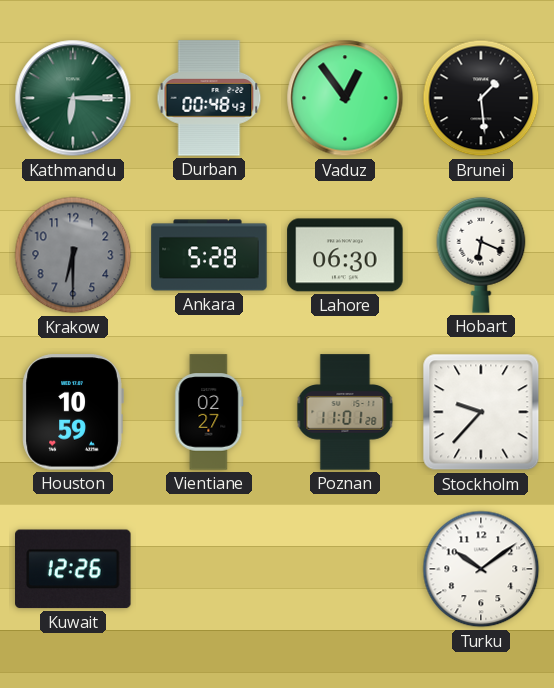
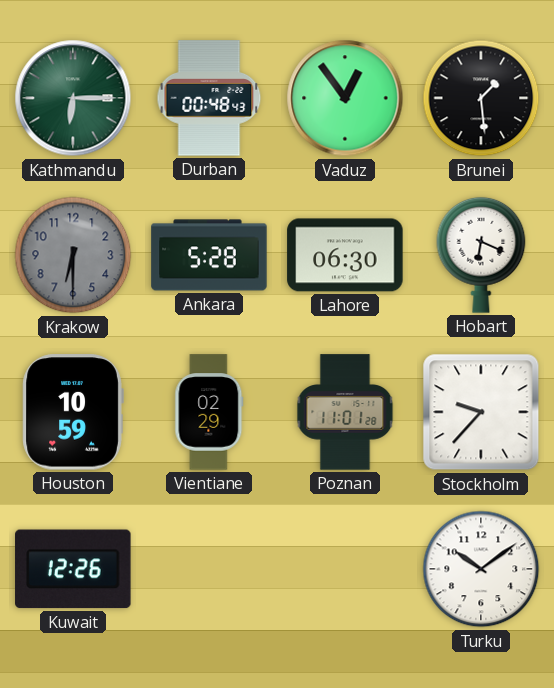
Vientiane: 02:27 -> 02:29 (209, 412)
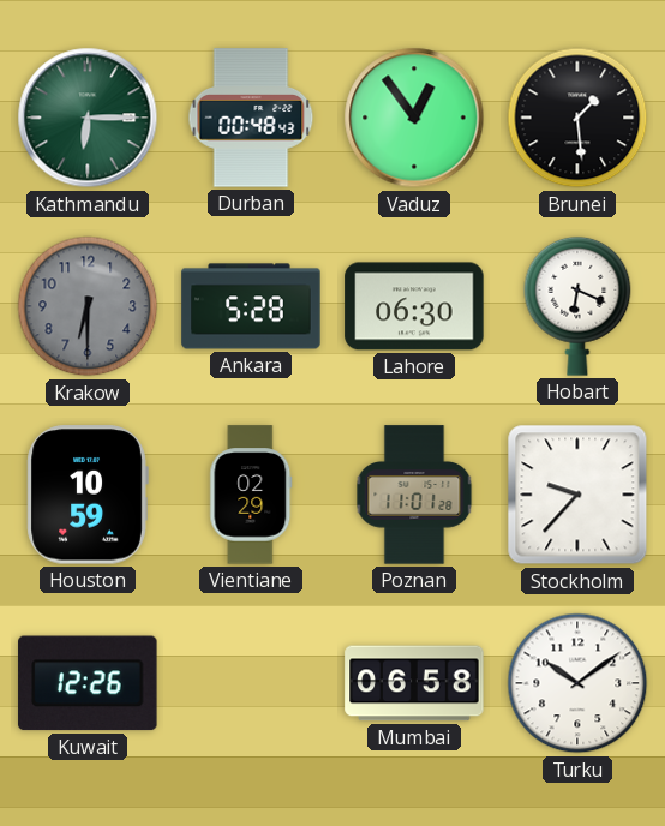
Mumbai: none -> 06:58 (414, 683)
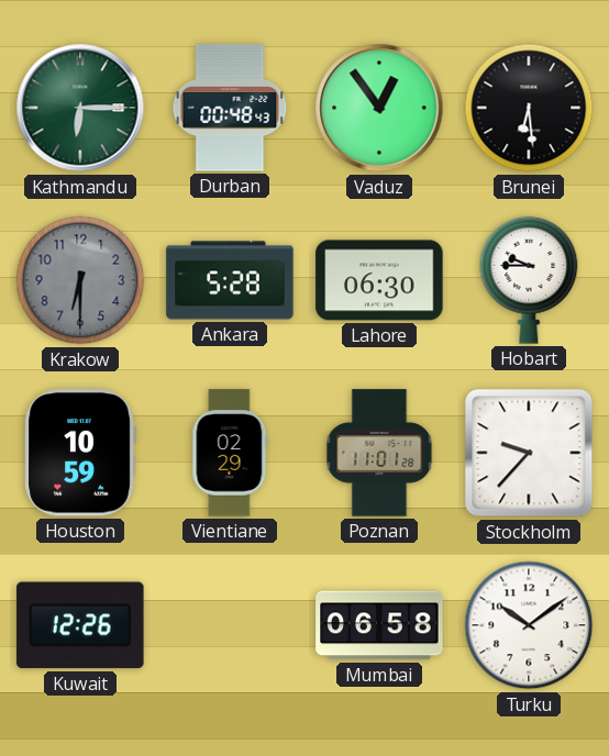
Brunei: 1:29 -> 6:29 (529, 108)
Hobart: 6:19 -> 9:45 (529, 280)
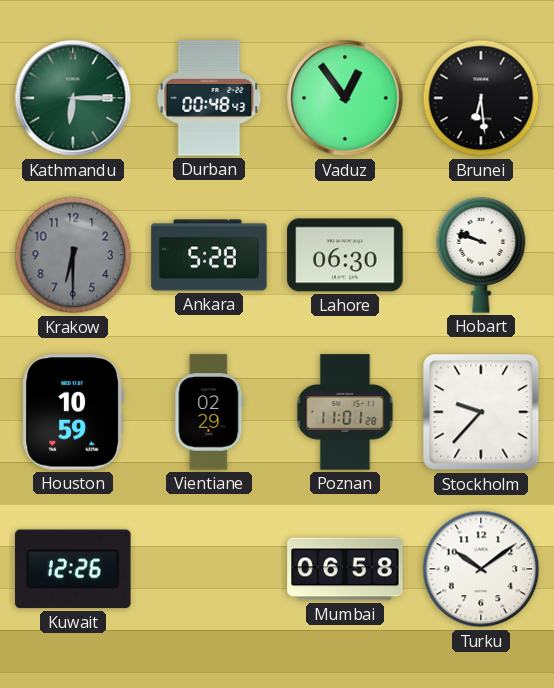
Hobart: 9:45 -> 9:48 (481, 255)
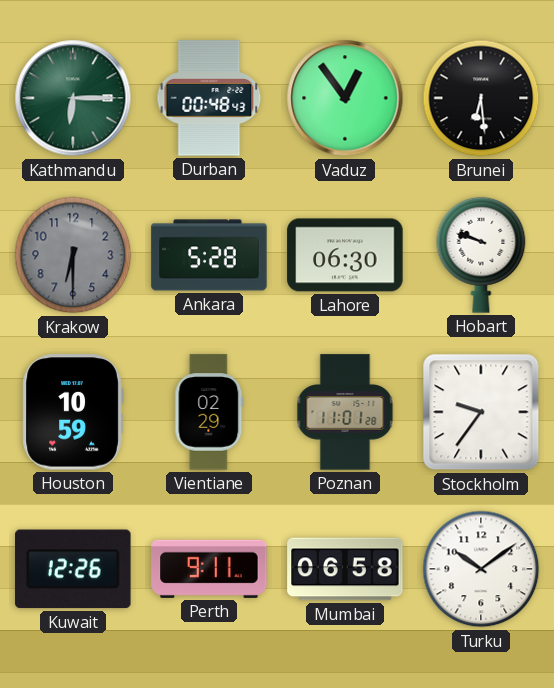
Stockholm: 9:37 -> 9:36 (481, 412)
Perth: none -> 9:11 (209, 569)
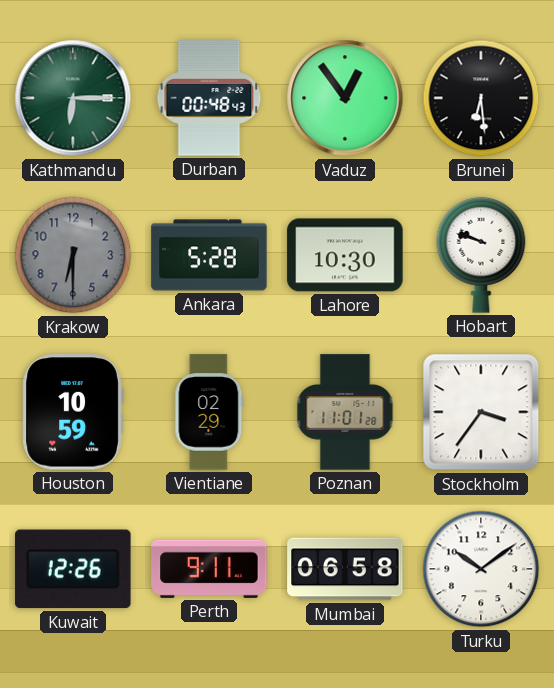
Lahore: 06:30 -> 10:30 (345, 255)
Stockholm: 9:36 -> 3:36 (481, 412)
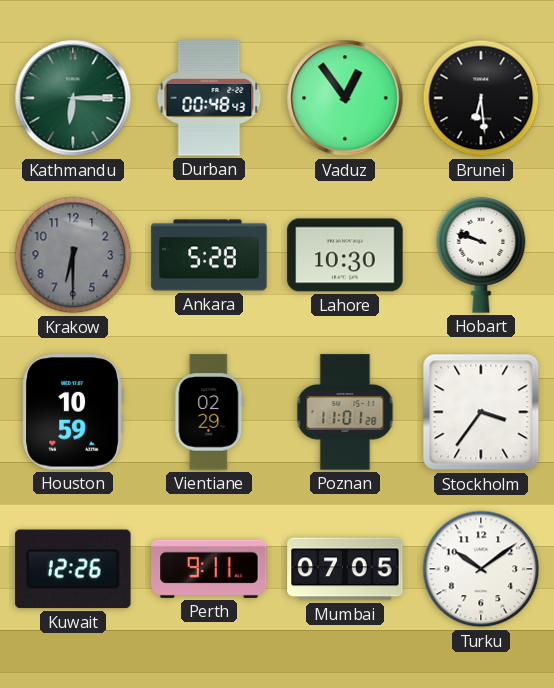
Mumbai: 06:58 -> 07:05 (345, 569)
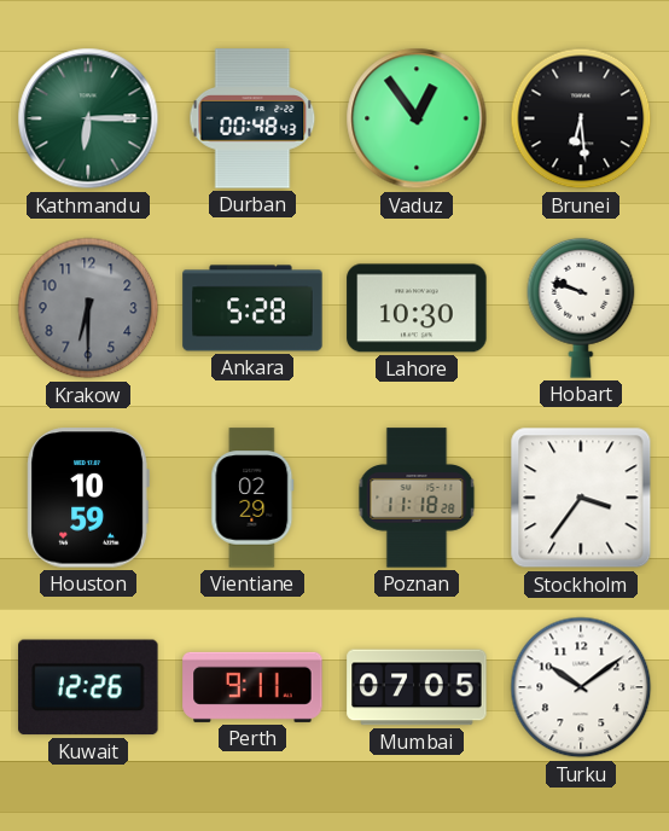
Poznan: 11:01 -> 11:18 (417, 498)
